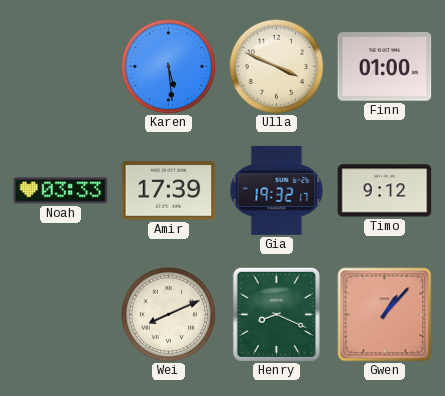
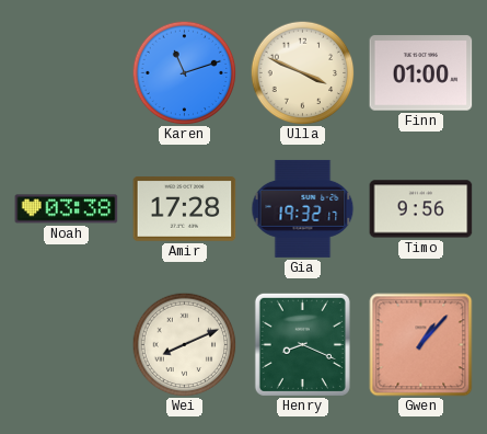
Karen: 5:29 -> 11:12 (184, 72)
Noah: 03:33 -> 03:38 (67, 209)
Amir: 17:39 -> 17:28 (185, 209)
Timo: 9:12 -> 9:56 (421, 209)
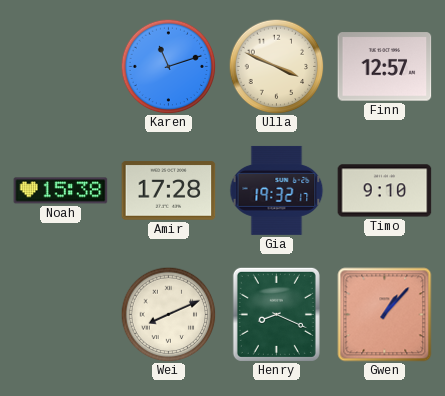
Finn: 01:00 -> 12:57 (385, 67)
Noah: 03:38 -> 15:38 (61, 191)
Timo: 9:56 -> 9:10 (385, 191)
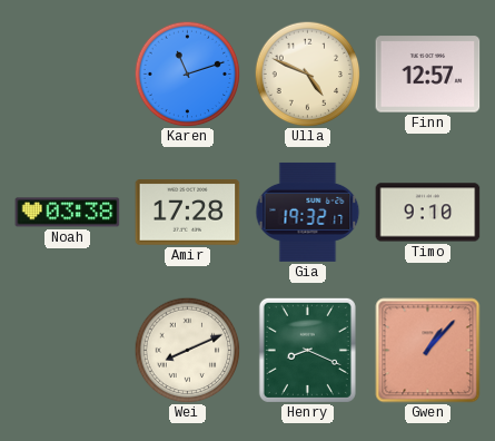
Ulla: 3:49 -> 4:49 (307, 73)
Noah: 15:38 -> 03:38 (68, 213)
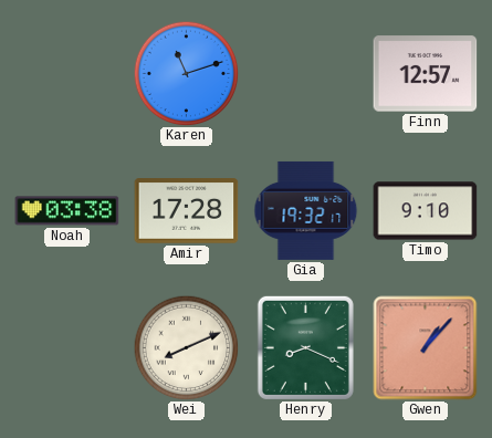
Ulla: 4:49 -> none (307, 73)
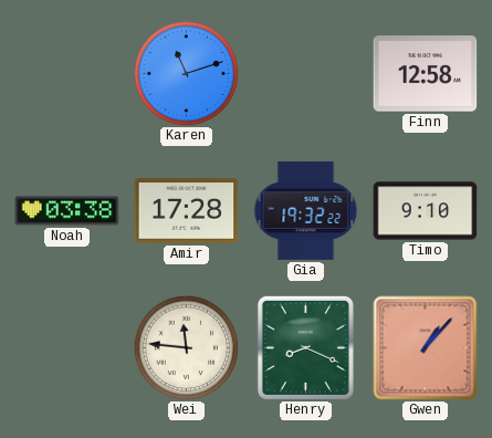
Finn: 12:57 -> 12:58 (426, 74)
Gia: 19:32:17 -> 19:32:22 (306, 210)
Wei: 8:11 -> 11:46 (186, 347)
